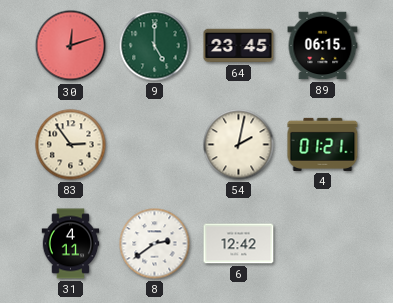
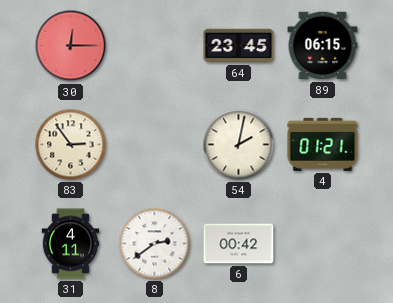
30: 12:12 -> 12:15 (71, 46)
9: 5:00 -> none (155, 46)
6: 12:42 -> 00:42 (239, 244)
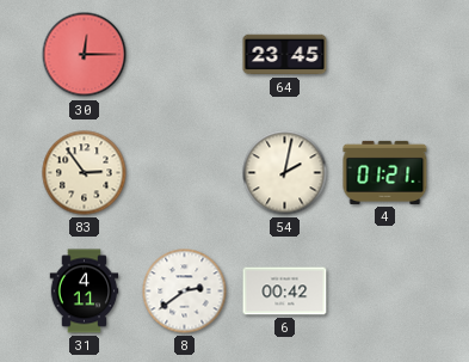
89: 06:15 -> none (323, 46)
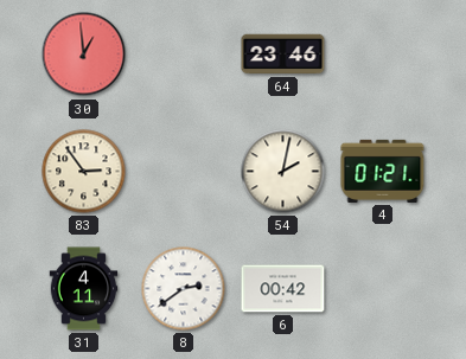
30: 12:15 -> 12:59 (84, 55)
64: 23:45 -> 23:46 (283, 55)
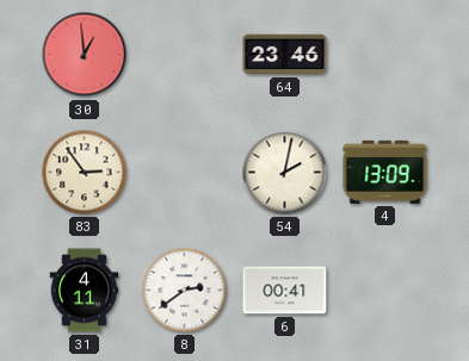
4: 01:21 -> 13:09 (385, 172)
6: 00:42 -> 00:41 (285, 291)
